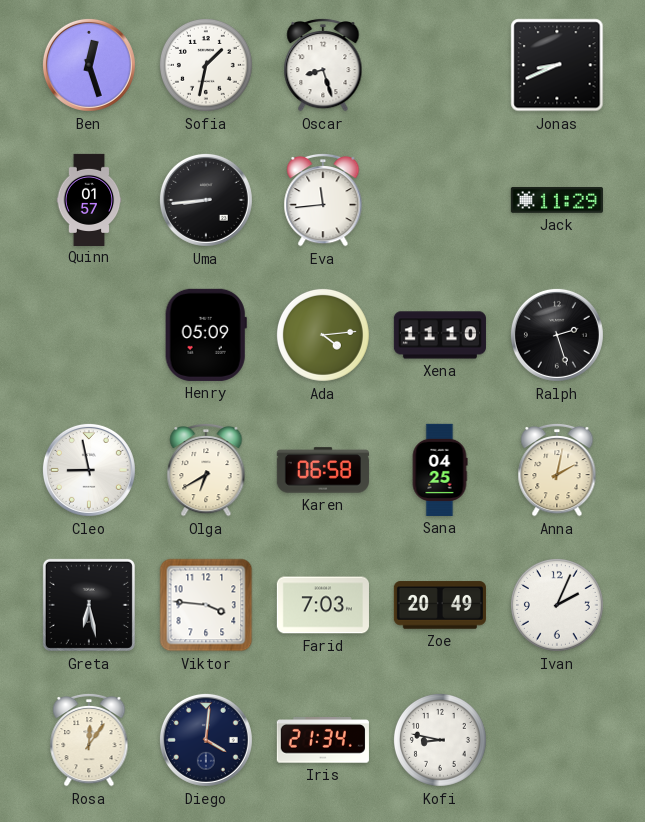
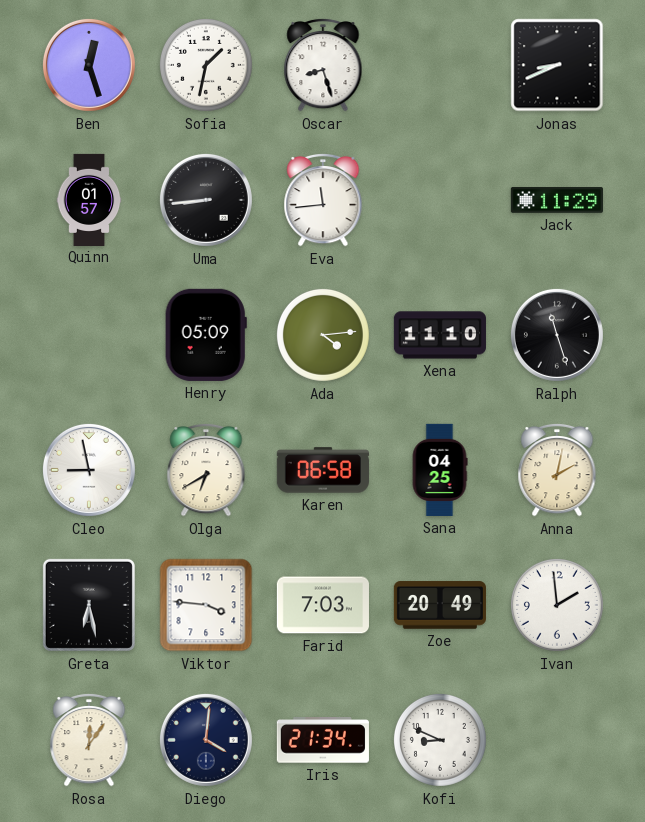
Ralph: 2:27 -> 11:27 (557, 335)
Ivan: 2:04 -> 1:59 (557, 605)
Kofi: 8:47 -> 8:49 (440, 740)
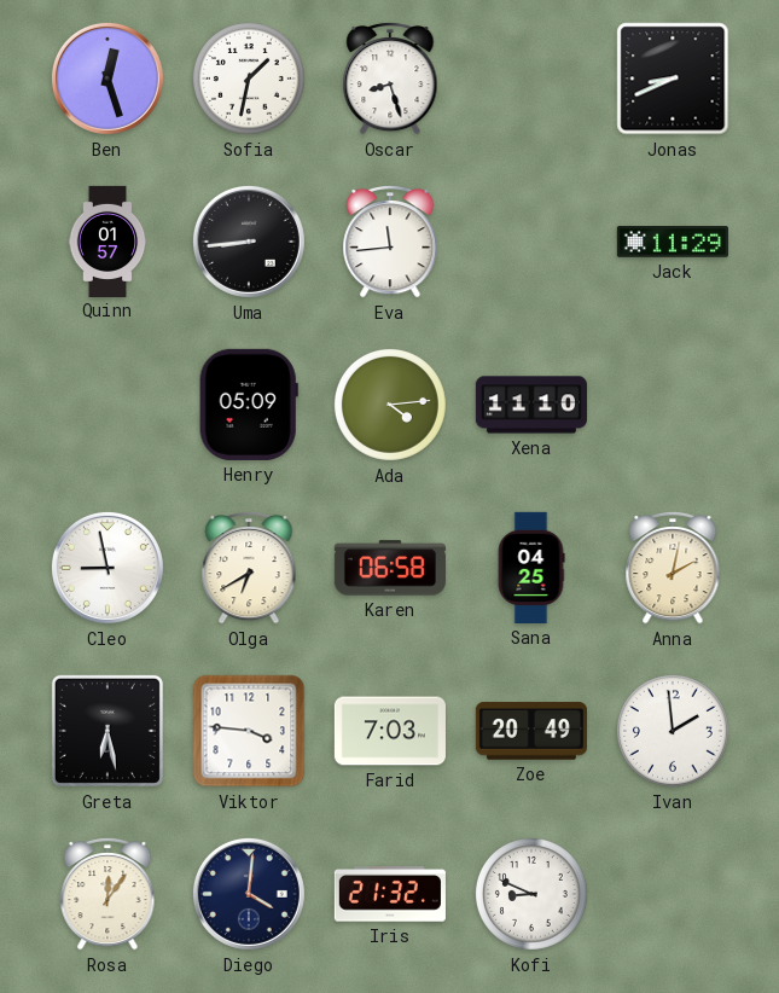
Ralph: 11:27 -> none (557, 335)
Iris: 21:34 -> 21:32 (390, 894)
